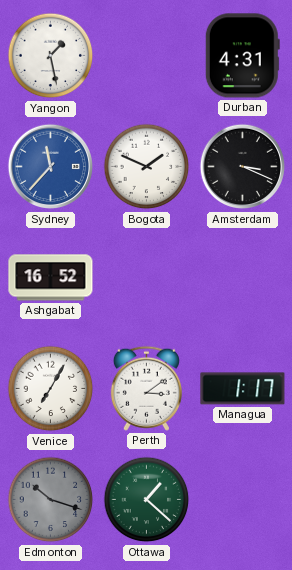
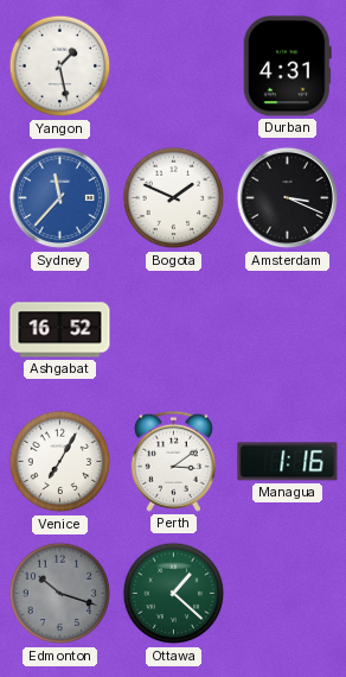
Managua: 1:17 -> 1:16 (288, 462)
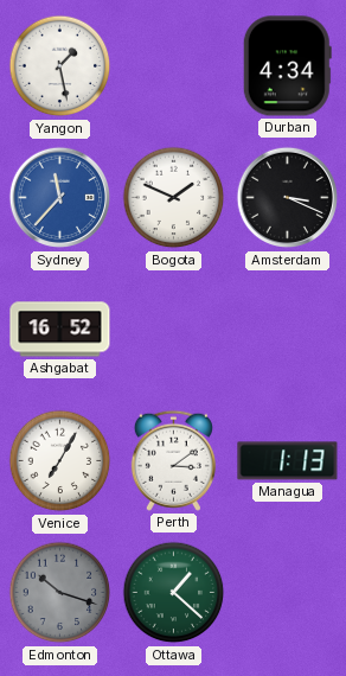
Durban: 4:31 -> 4:34 (287, 66)
Managua: 1:16 -> 1:13 (288, 461)
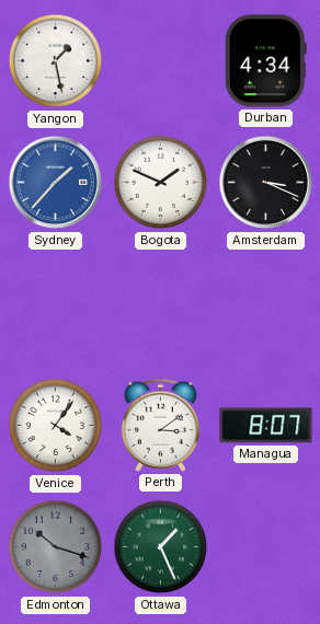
Sydney: 11:37 -> 1:37 (56, 183)
Ashgabat: 16:52 -> none (60, 330)
Venice: 7:05 -> 4:06 (56, 426)
Managua: 1:13 -> 8:07 (266, 426)
Ottawa: 1:22 -> 1:26 (161, 547)
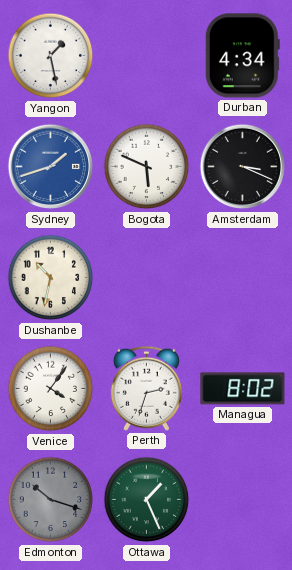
Sydney: 1:37 -> 1:42 (51, 167)
Bogota: 1:49 -> 5:49 (147, 167)
Dushanbe: none -> 10:32 (51, 278)
Perth: 3:09 -> 2:33 (146, 388)
Managua: 8:07 -> 8:02 (243, 389)
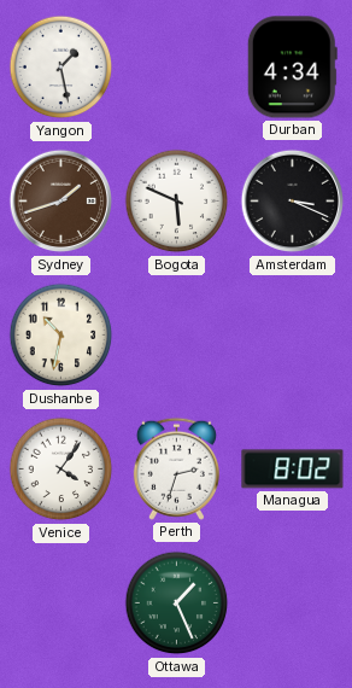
Sydney dial: blue -> brown (61, 202)
Edmonton: 10:18 -> none (51, 500)
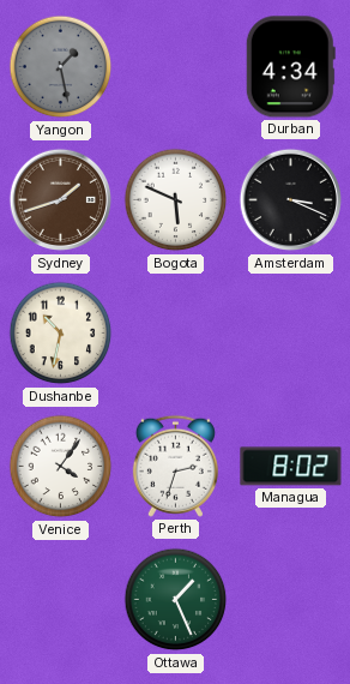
Yangon dial: white -> grey (61, 67)
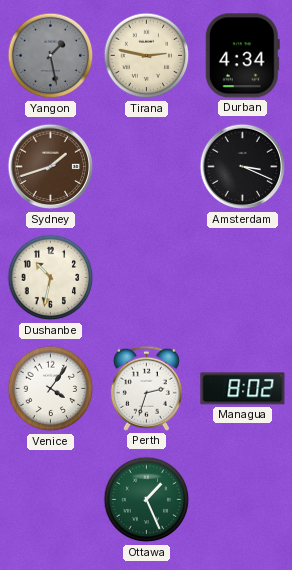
Tirana: none -> 2:47 (147, 56)
Bogota: 5:49 -> none (176, 200)
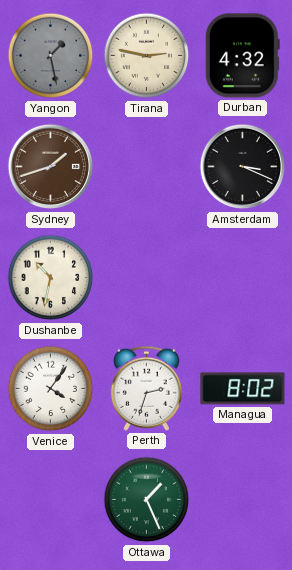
Durban: 4:34 -> 4:32 (242, 56)
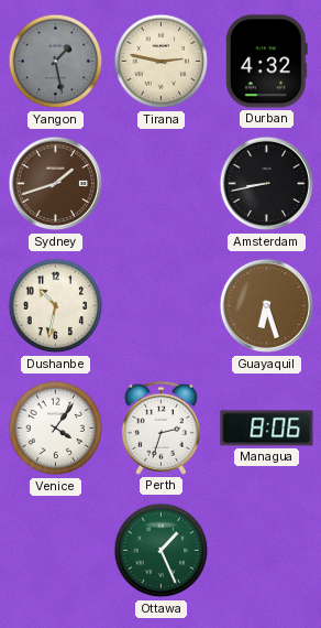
Amsterdam: 3:19 -> 8:43 (267, 184)
Guayaquil: none -> 6:27 (267, 306)
Managua: 8:02 -> 8:06 (267, 429)
